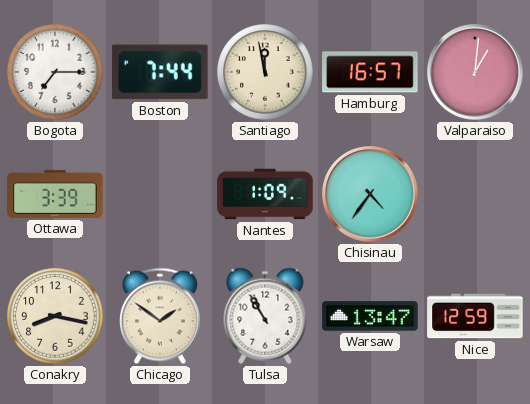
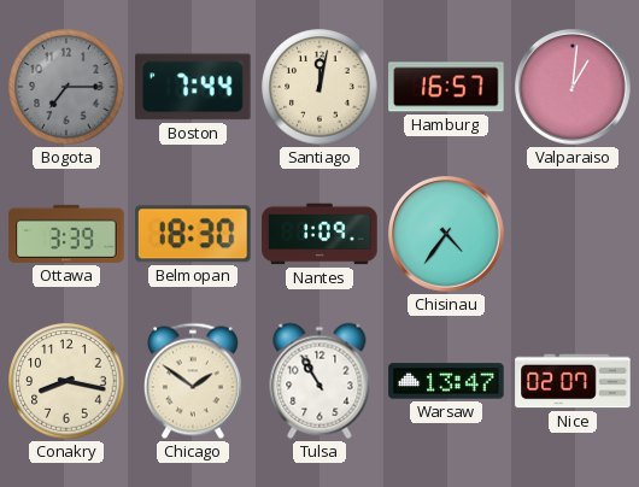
Bogota dial: white -> grey (66, 87)
Santiago: 11:58 -> 12:02 (319, 87)
Belmopan: none -> 18:30 (194, 234)
Nice: 12:59 -> 02:07 (573, 381)
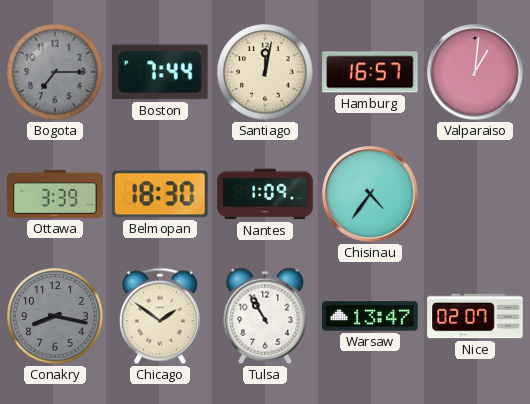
Conakry dial: cream -> grey (55, 316)
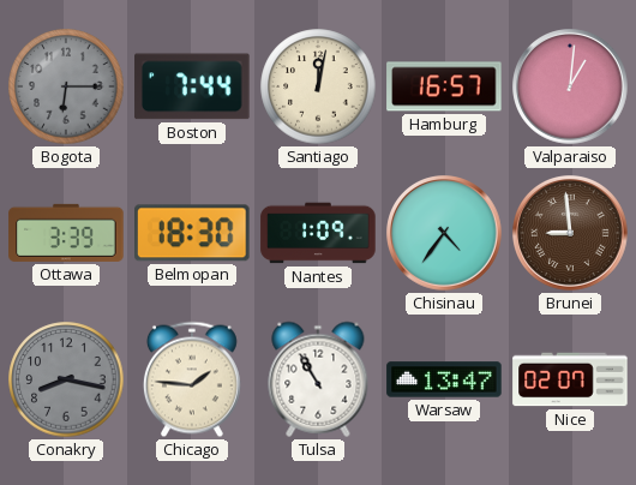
Bogota: 7:15 -> 6:15 (66, 86)
Brunei: none -> 8:59 (570, 233)
Chicago: 1:51 -> 1:46 (192, 379)
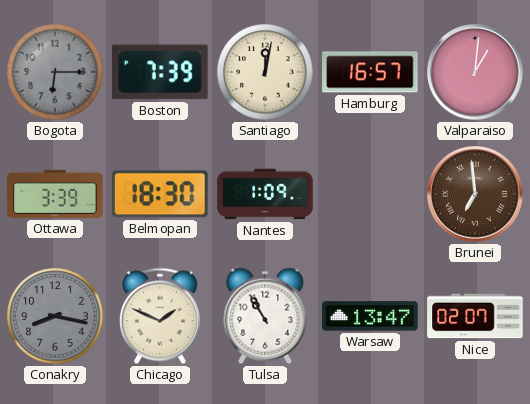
Boston: 7:44 -> 7:39 (160, 72)
Chisinau: 4:36 -> none (444, 233)
Brunei: 8:59 -> 6:59 (475, 194)
Chicago: 1:46 -> 1:49 (160, 316)
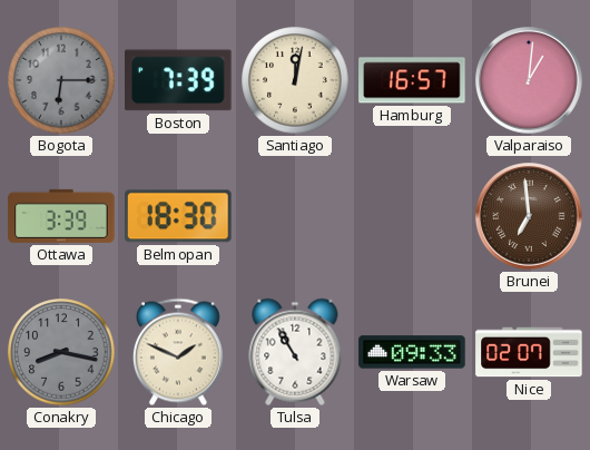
Nantes: 1:09 -> none (265, 194)
Warsaw: 13:47 -> 09:33 (412, 352)
